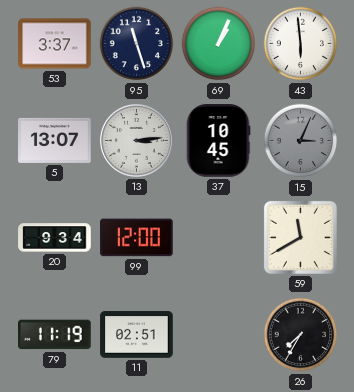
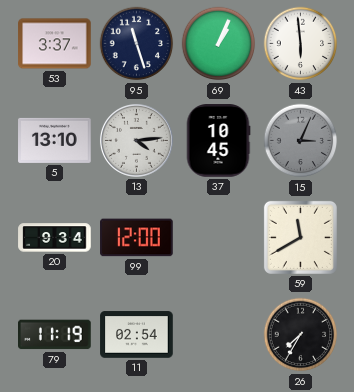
5: 13:07 -> 13:10 (55, 140)
13: 3:14 -> 4:14 (136, 140)
11: 02:51 -> 02:54 (137, 335)
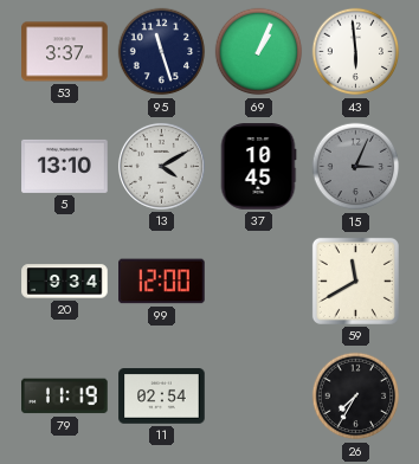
13: 4:14 -> 4:10 (161, 166)
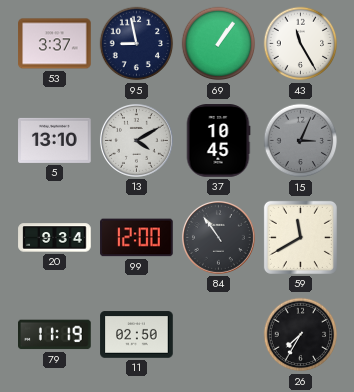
95: 11:27 -> 8:58 (137, 44)
69: 1:04 -> 1:06 (219, 44)
43: 5:59 -> 11:25 (301, 44)
84: none -> 10:54 (218, 237)
11: 02:54 -> 02:50 (137, 335)
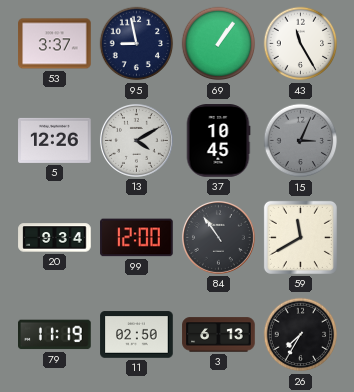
5: 13:10 -> 12:26 (55, 140)
3: none -> 6:13 (219, 335)
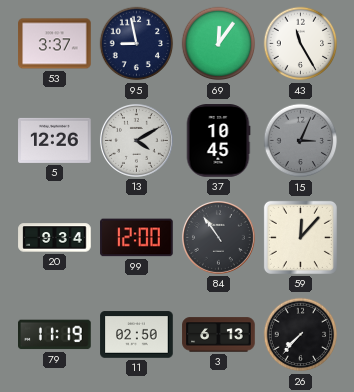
69: 1:06 -> 12:06 (219, 44)
59: 11:40 -> 12:07 (300, 237)
26: 7:35 -> 7:37 (301, 335)
